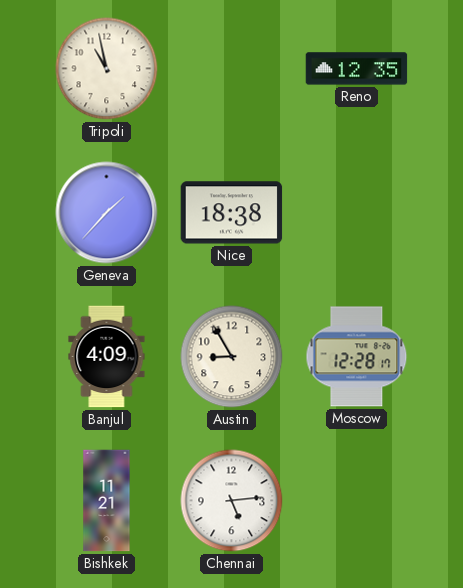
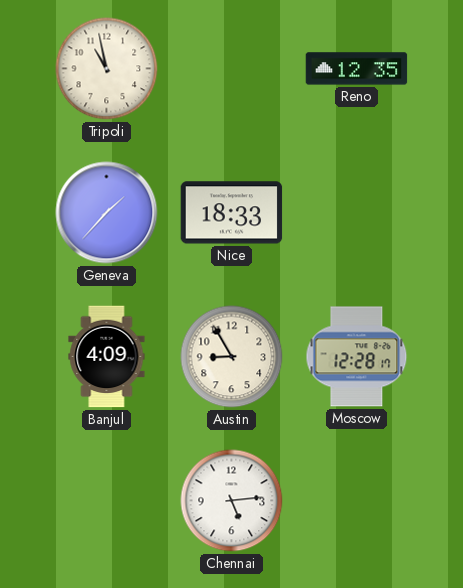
Nice: 18:38 -> 18:33 (232, 213)
Bishkek: 11:21 -> none (107, 501)
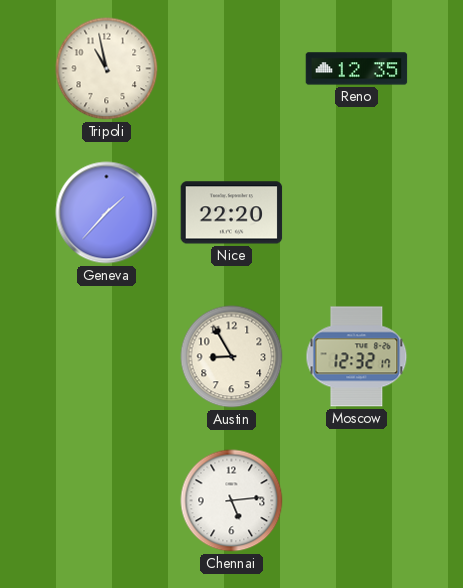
Nice: 18:33 -> 22:20 (232, 213)
Banjul: 4:09 -> none (107, 357)
Moscow: 12:28 -> 12:32 (357, 357)
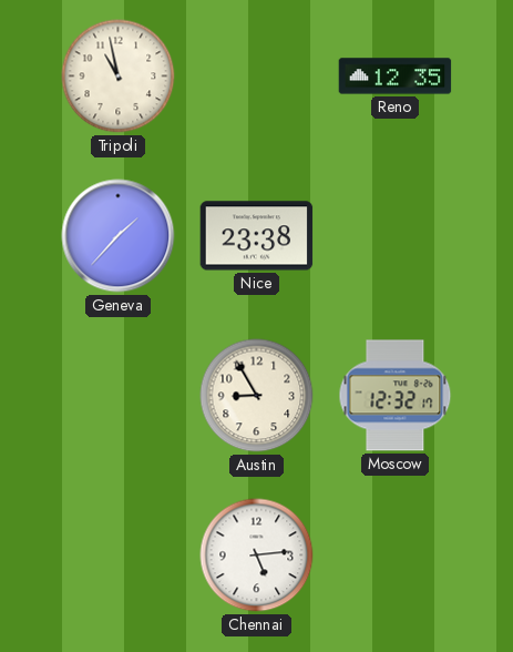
Nice: 22:20 -> 23:38 (257, 236)
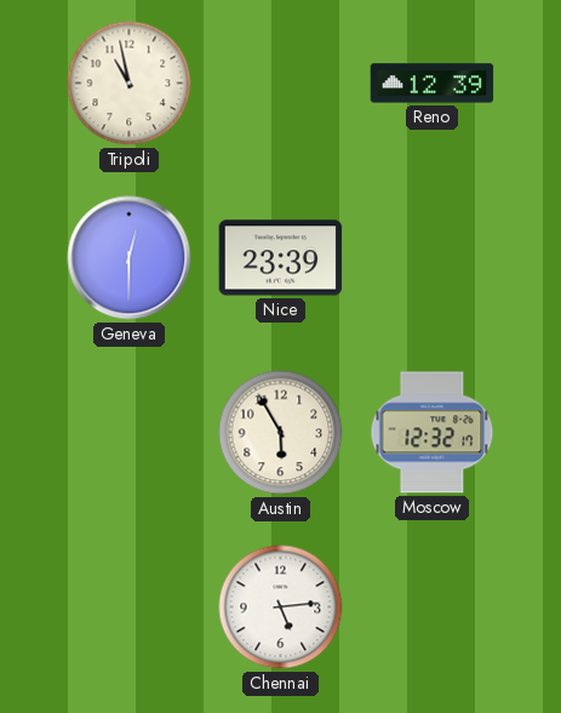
Reno: 12:35 -> 12:39 (433, 84)
Geneva: 1:37 -> 12:30 (130, 258)
Nice: 23:38 -> 23:39 (281, 258)
Austin: 8:55 -> 5:55 (281, 433)
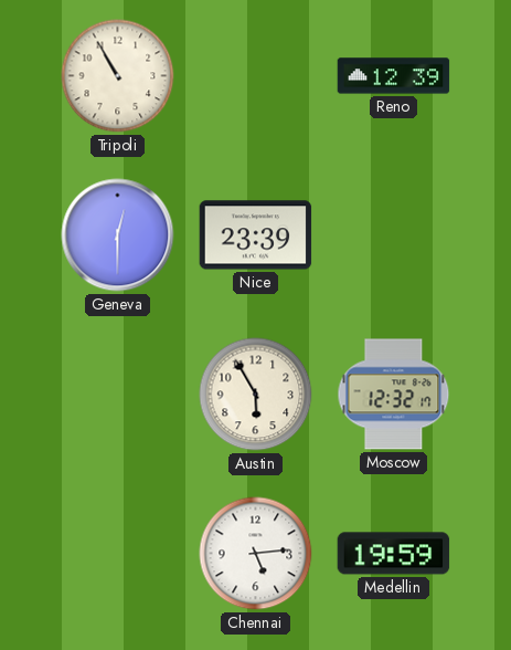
Tripoli: 10:58 -> 10:55 (118, 76)
Medellin: none -> 19:59 (394, 554)
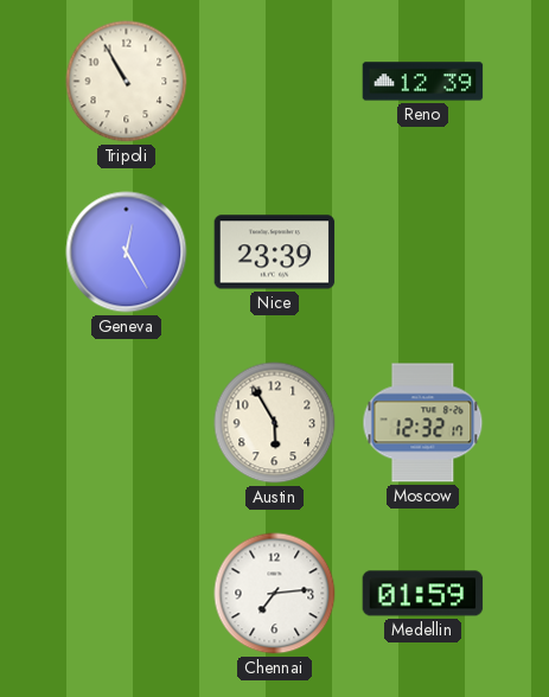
Geneva: 12:30 -> 12:25 (127, 252)
Chennai: 5:14 -> 7:14 (275, 594)
Medellin: 19:59 -> 01:59 (423, 594)
